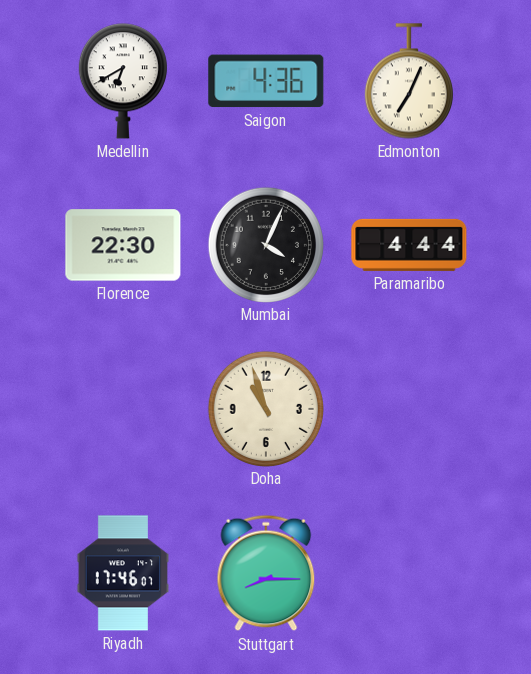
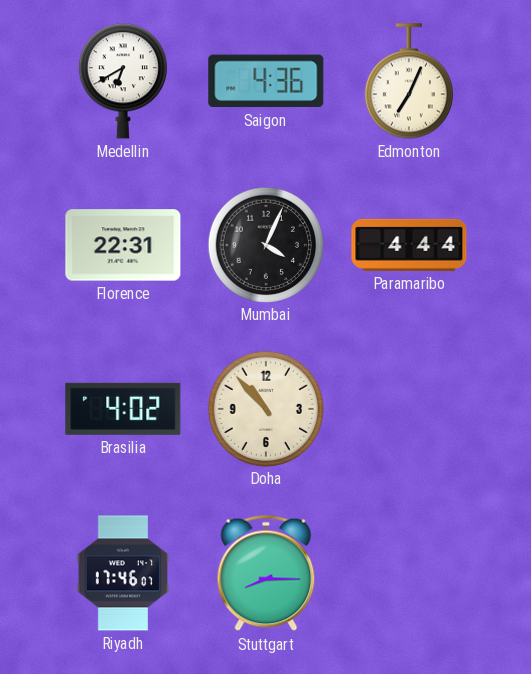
Florence: 22:30 -> 22:31 (123, 245)
Brasilia: none -> 4:02 (123, 409)
Doha: 10:57 -> 10:53 (265, 408)
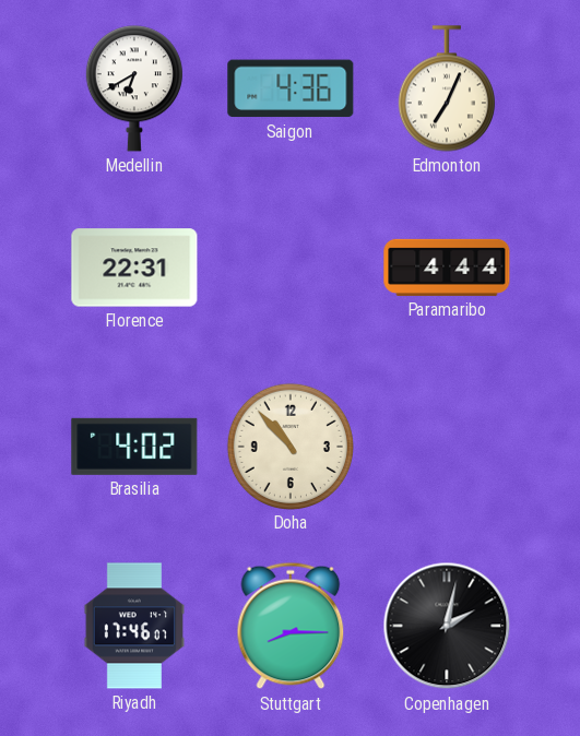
Mumbai: 4:04 -> none (265, 244)
Copenhagen: none -> 2:02 (447, 626)
